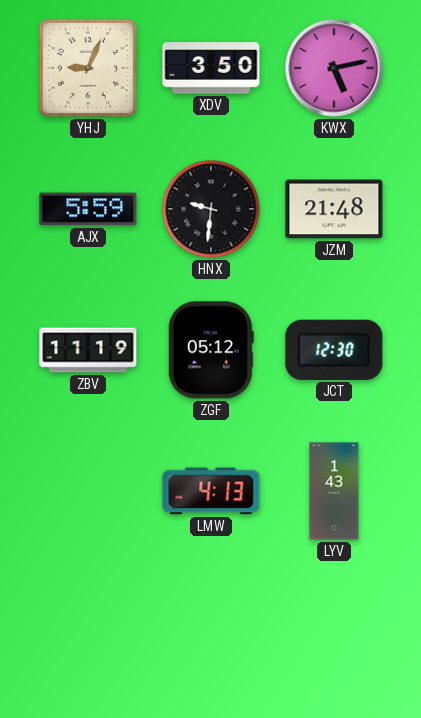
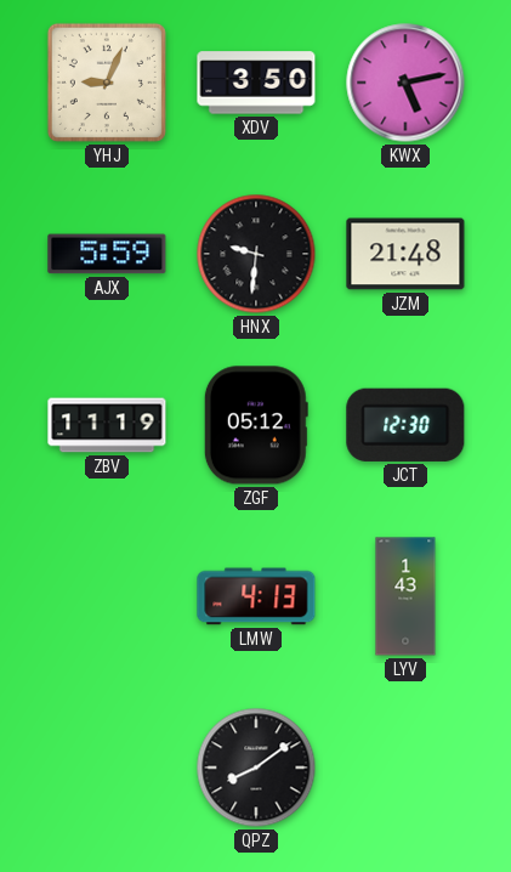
QPZ: none -> 8:09 (256, 768)
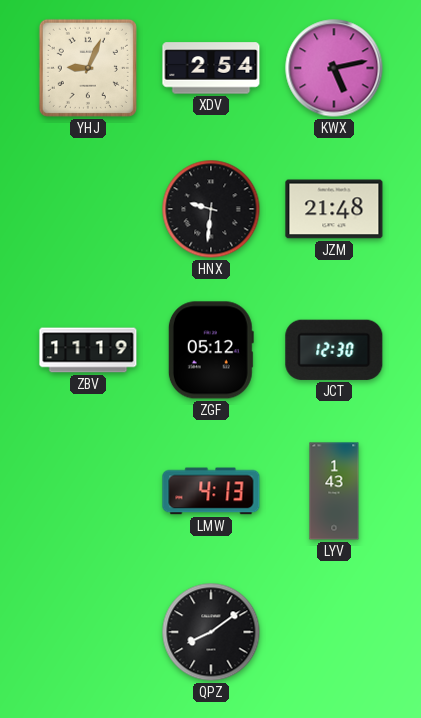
XDV: 3:50 -> 2:54 (211, 68)
AJX: 5:59 -> none (107, 254)
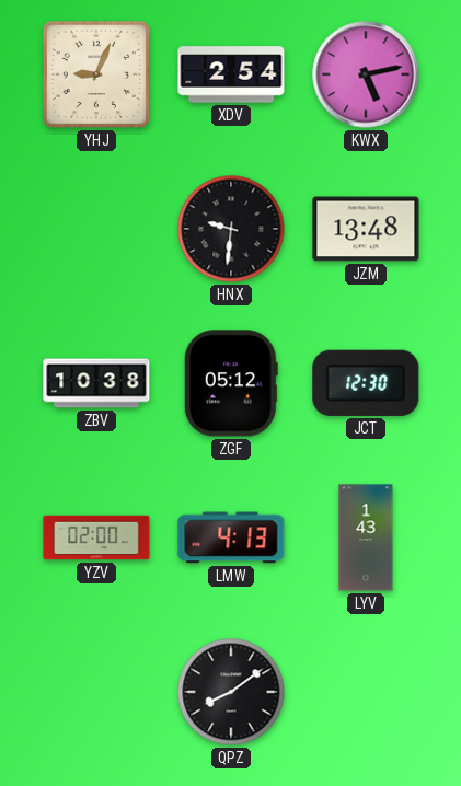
JZM: 21:48 -> 13:48 (366, 229)
ZBV: 11:19 -> 10:38 (96, 383)
YZV: none -> 02:00 (96, 538)
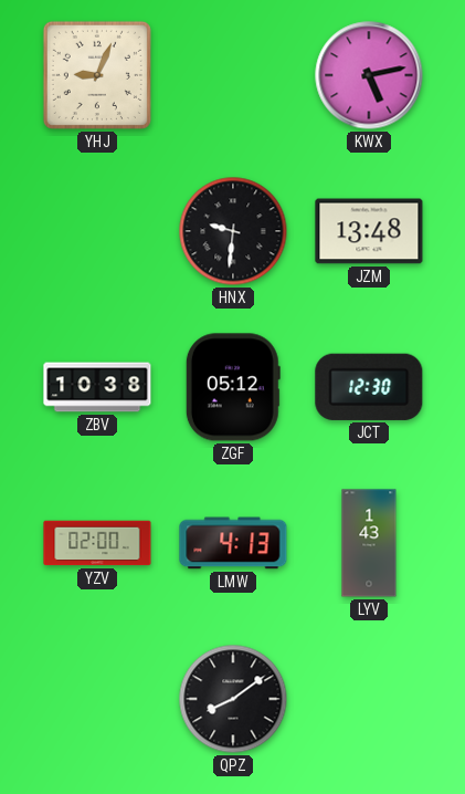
XDV: 2:54 -> none (231, 74)
